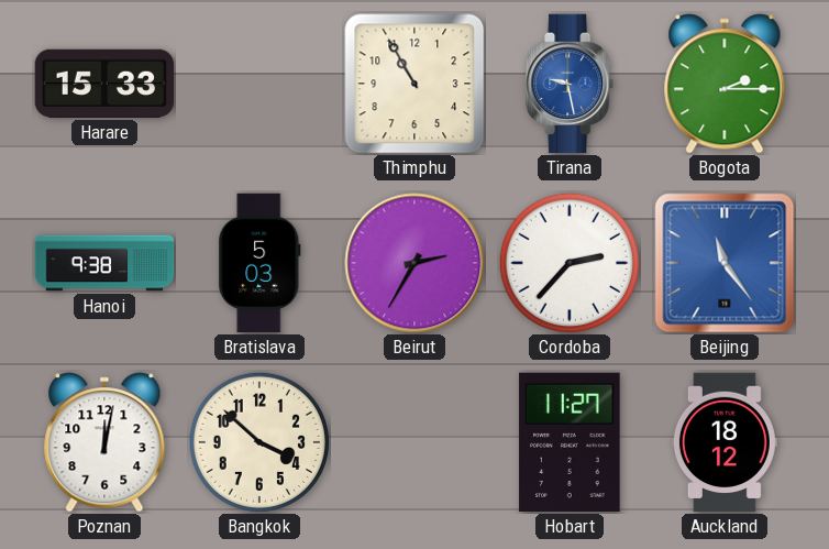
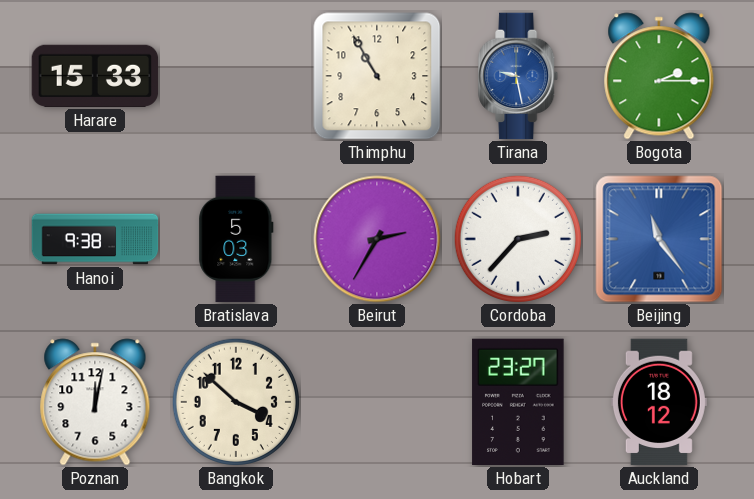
Hobart: 11:27 -> 23:27 (518, 402)
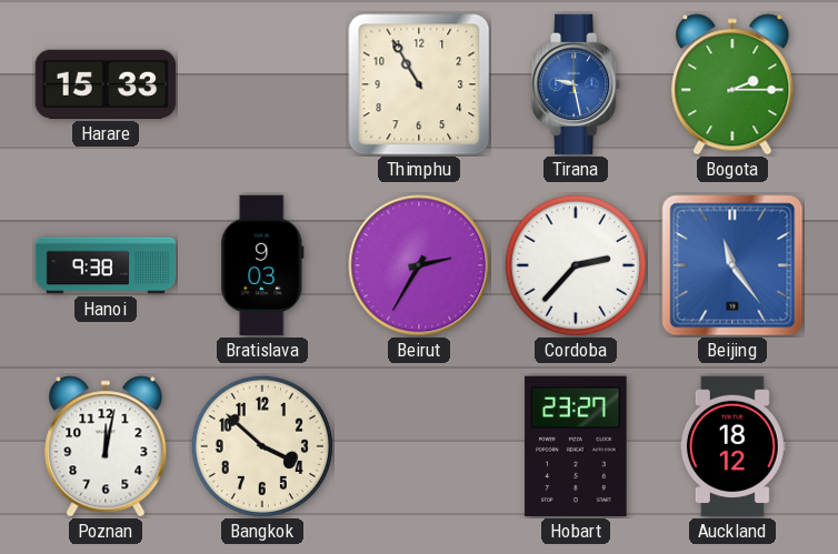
Bratislava: 5:03 -> 9:03 (262, 265)
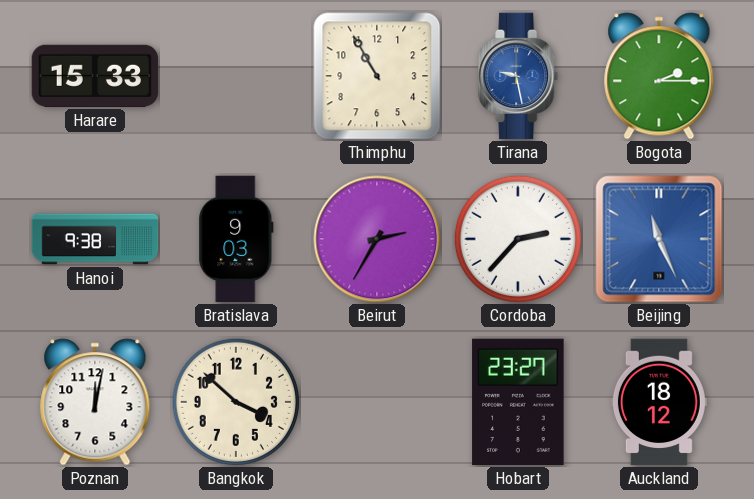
Beijing: 11:24 -> 11:26 (659, 239)
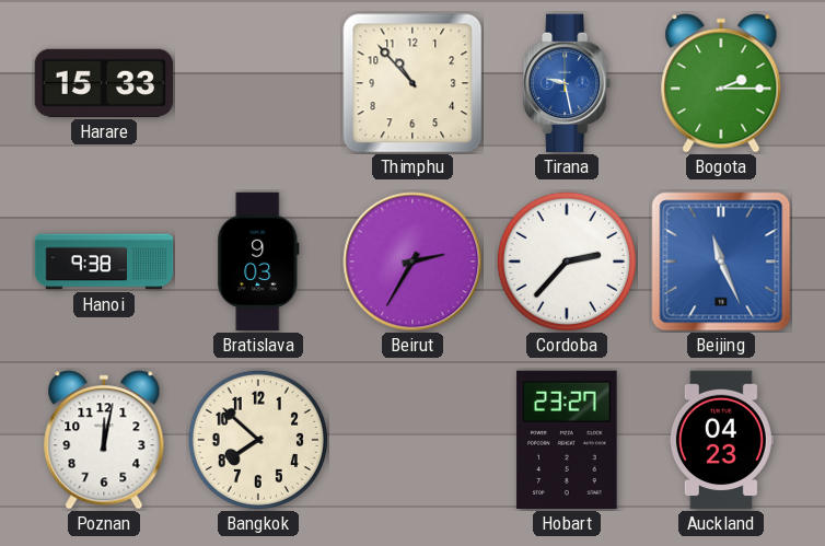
Thimphu: 10:55 -> 10:53 (413, 83)
Bangkok: 3:52 -> 7:52 (258, 440)
Auckland: 18:12 -> 04:23 (721, 440)
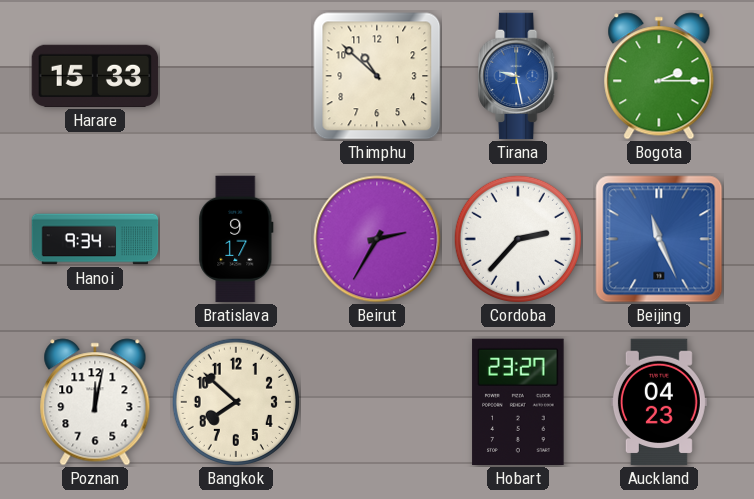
Thimphu: 10:53 -> 10:52 (377, 76)
Hanoi: 9:38 -> 9:34 (95, 239)
Bratislava: 9:03 -> 9:17 (236, 239)
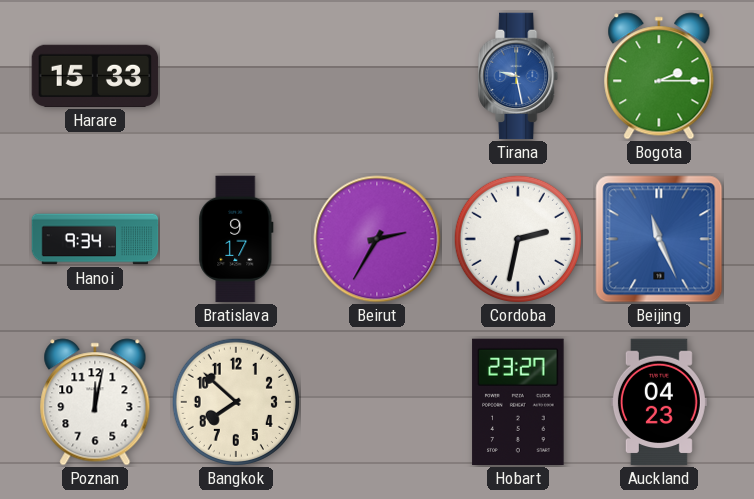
Thimphu: 10:52 -> none (377, 76)
Cordoba: 2:37 -> 2:32 (518, 239)
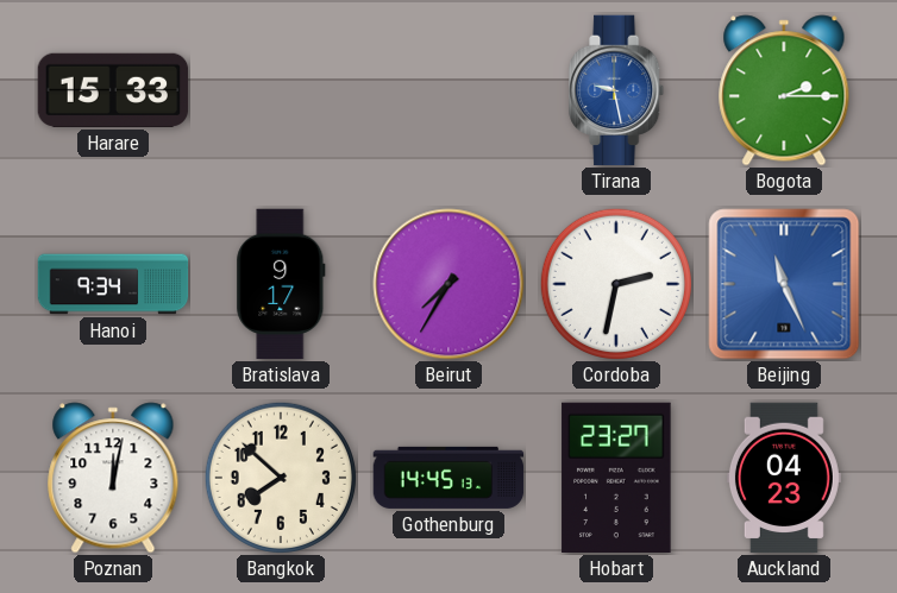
Beirut: 2:35 -> 7:35 (448, 284)
Gothenburg: none -> 14:45 (448, 478)
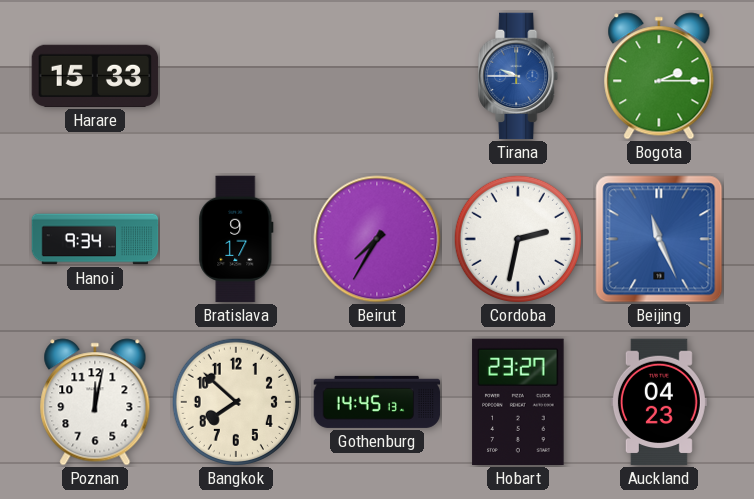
Tirana: 9:28 -> 9:45 (519, 76)
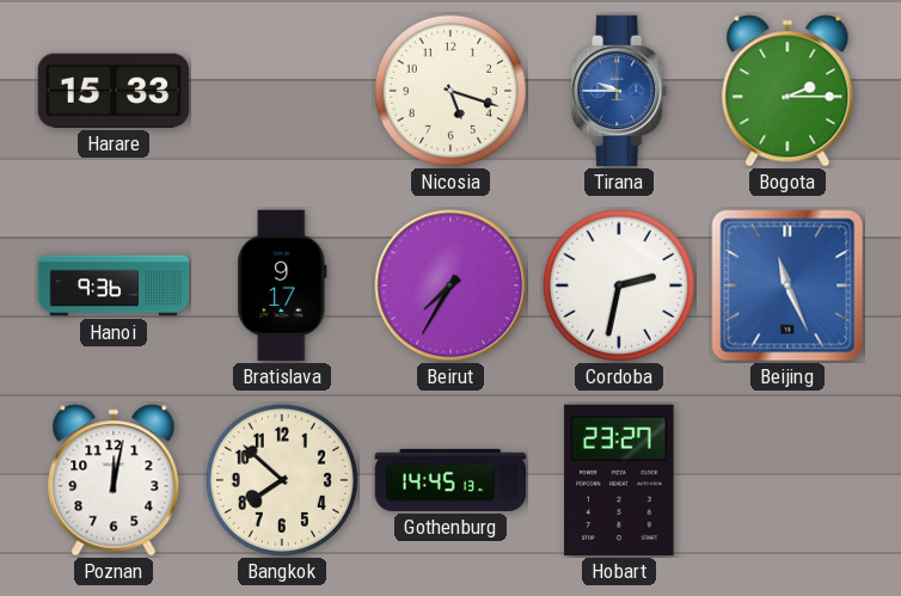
Nicosia: none -> 5:18 (450, 91)
Hanoi: 9:34 -> 9:36 (114, 285)
Auckland: 04:23 -> none (659, 402)
